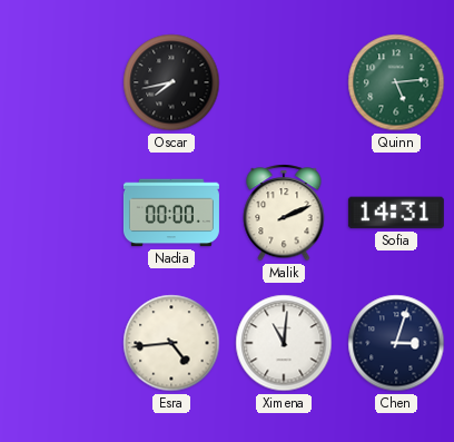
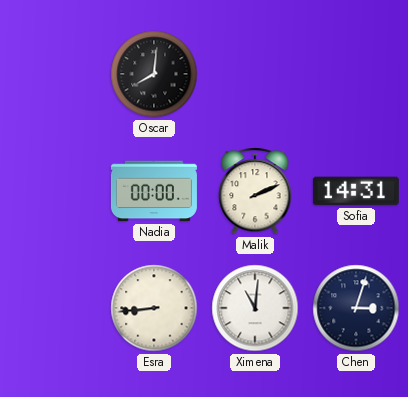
Oscar: 7:43 -> 8:01 (154, 74)
Quinn: 5:14 -> none (396, 82)
Esra: 4:44 -> 8:44 (154, 308)
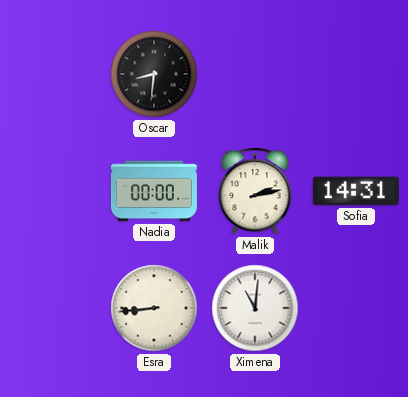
Oscar: 8:01 -> 8:31 (154, 74)
Malik: 2:11 -> 2:13 (255, 191)
Chen: 3:03 -> none (356, 308)
